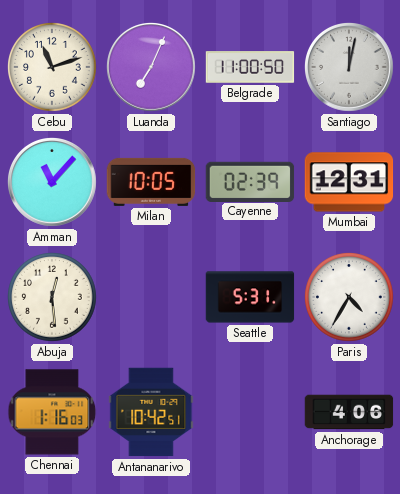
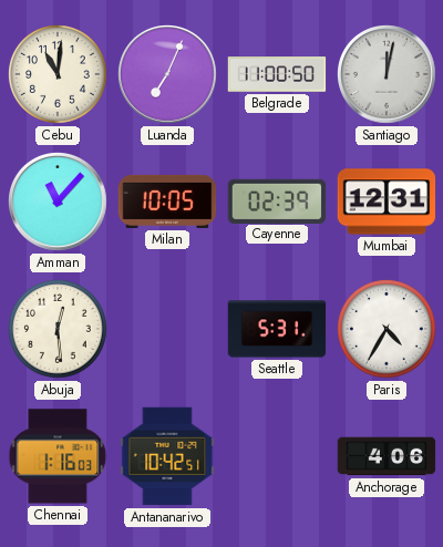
Cebu: 11:12 -> 11:01 (59, 75)
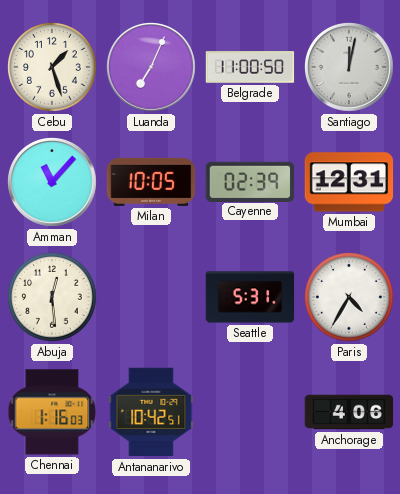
Cebu: 11:01 -> 1:27 (53, 68)
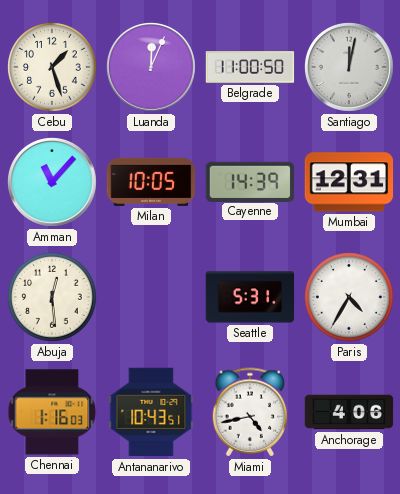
Luanda: 7:04 -> 12:04 (152, 68)
Cayenne: 02:39 -> 14:39 (250, 181)
Antananarivo: 10:42 -> 10:43 (151, 412)
Miami: none -> 4:43 (250, 412)
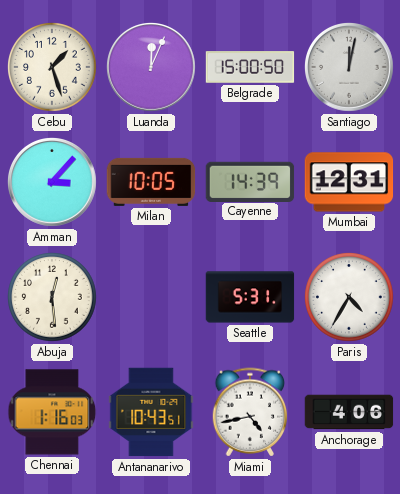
Belgrade: 11:00 -> 15:00 (250, 67)
Amman: 11:07 -> 3:07 (53, 183)
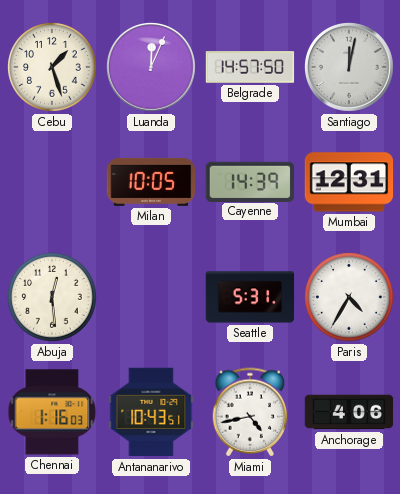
Belgrade: 15:00 -> 14:57 (250, 67)
Amman: 3:07 -> none (53, 183)
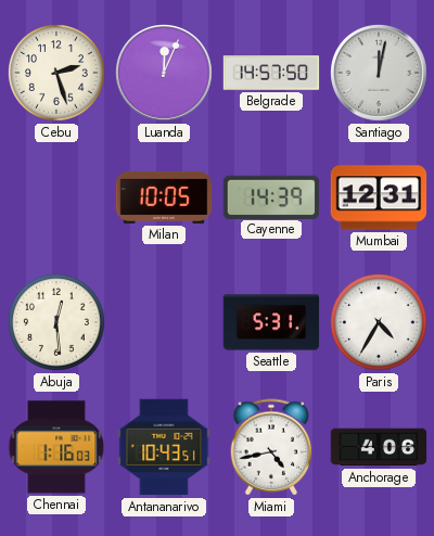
Cebu: 1:27 -> 2:27 (58, 74)
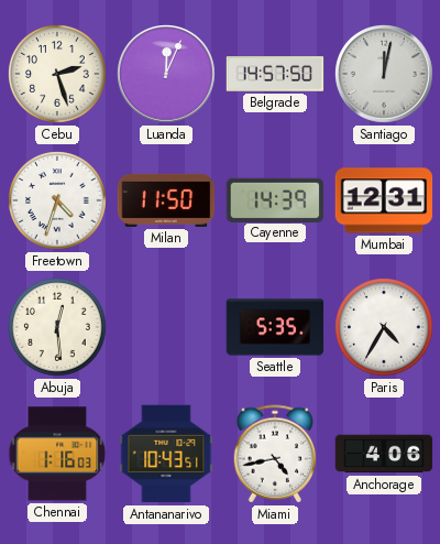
Freetown: none -> 4:33 (58, 202)
Milan: 10:05 -> 11:50 (166, 200)
Seattle: 5:31 -> 5:35 (275, 327)
